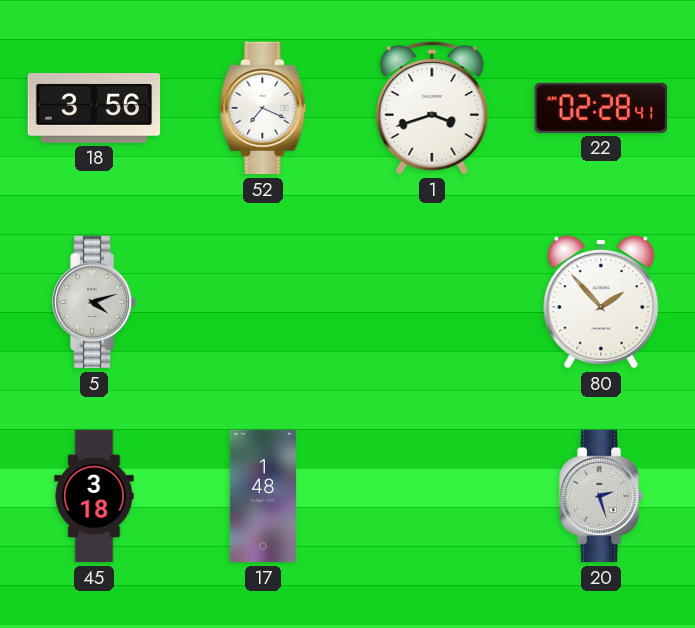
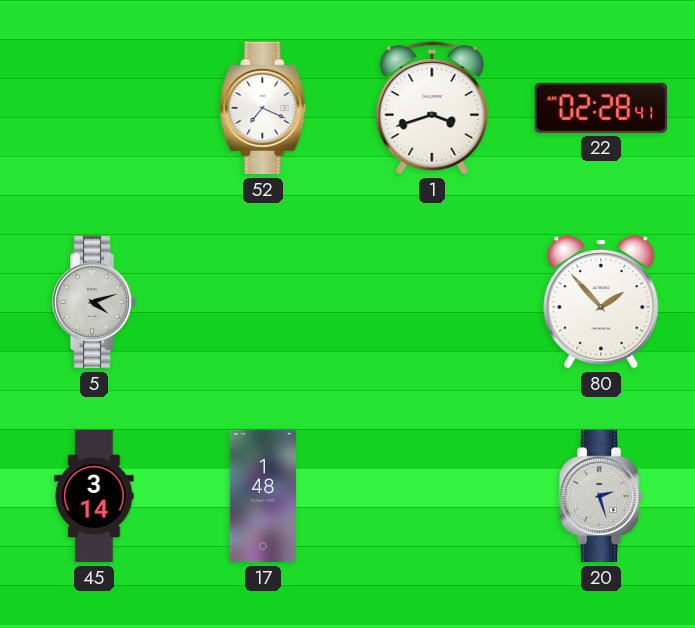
18: 3:56 -> none (94, 109)
45: 3:18 -> 3:14 (94, 496)
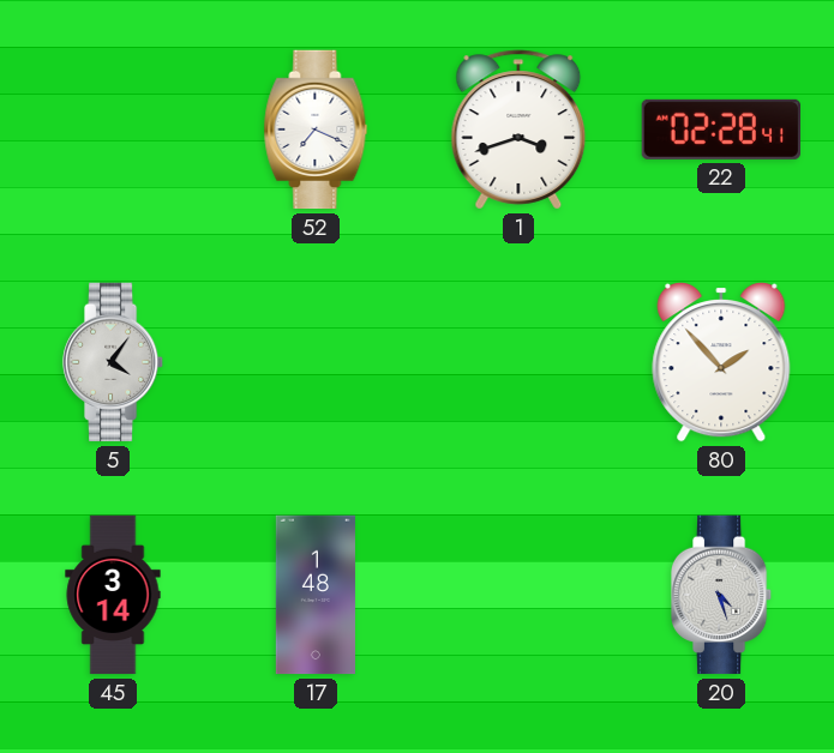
5: 4:12 -> 4:06 (113, 362)
20: 2:27 -> 4:27 (721, 595)
